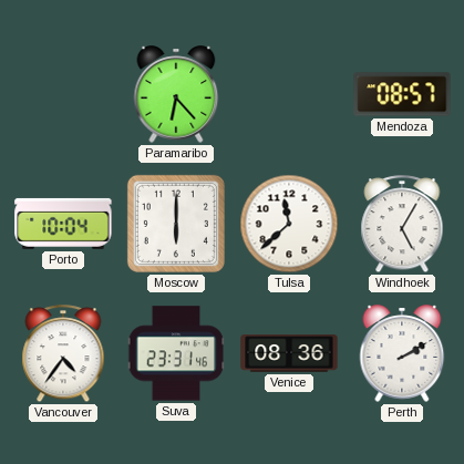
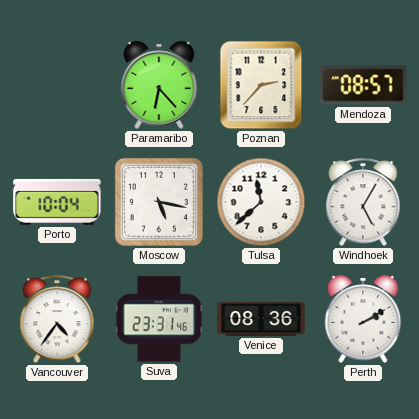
Poznan: none -> 2:37 (261, 85)
Moscow: 6:00 -> 5:17 (159, 202)
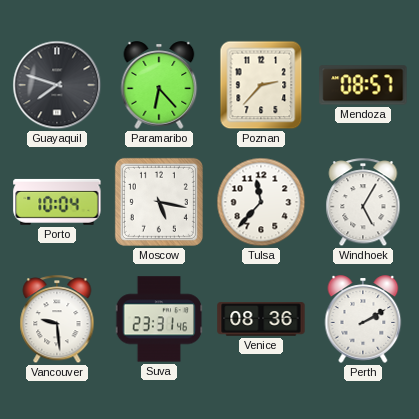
Guayaquil: none -> 7:48 (57, 85)
Tulsa: 11:38 -> 11:37 (261, 202)
Vancouver: 4:36 -> 9:29 (57, 320)
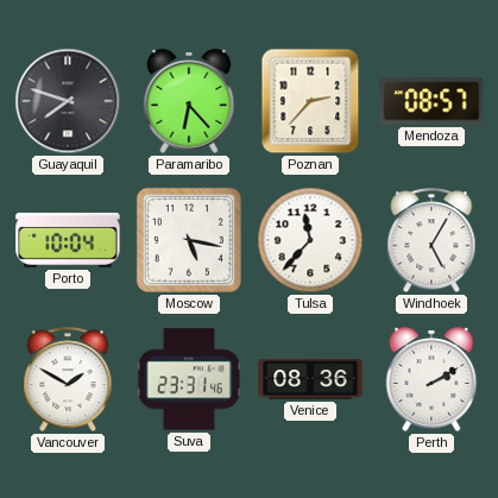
Vancouver: 9:29 -> 1:50 (68, 380)
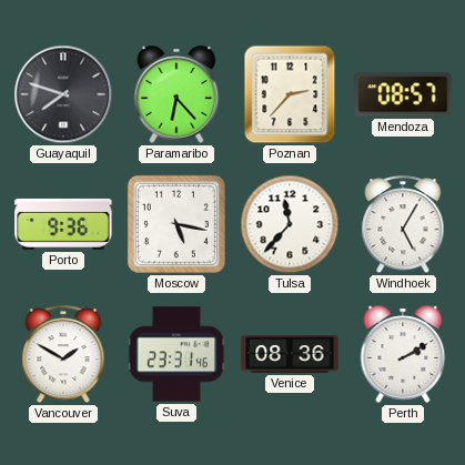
Porto: 10:04 -> 9:36 (63, 224)
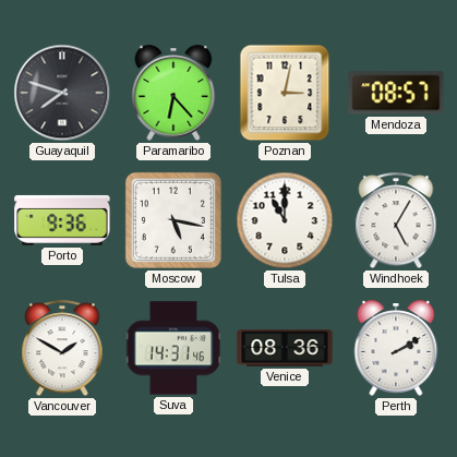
Poznan: 2:37 -> 3:02 (285, 93)
Tulsa: 11:37 -> 11:00 (285, 220)
Suva: 23:31 -> 14:31 (173, 348)
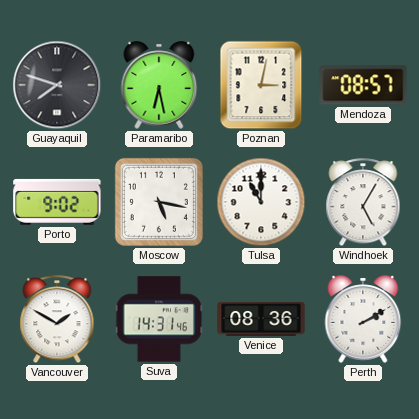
Paramaribo: 6:23 -> 6:28 (159, 85)
Porto: 9:36 -> 9:02 (57, 202)
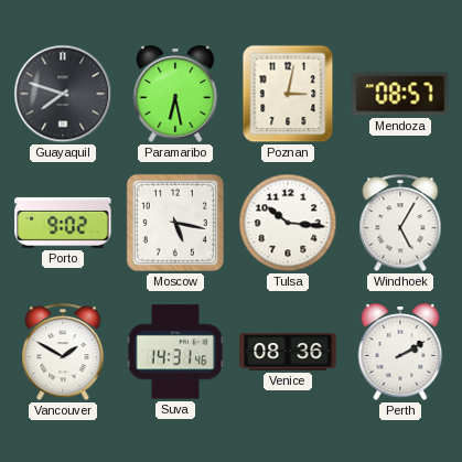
Tulsa: 11:00 -> 10:16 (288, 223)
